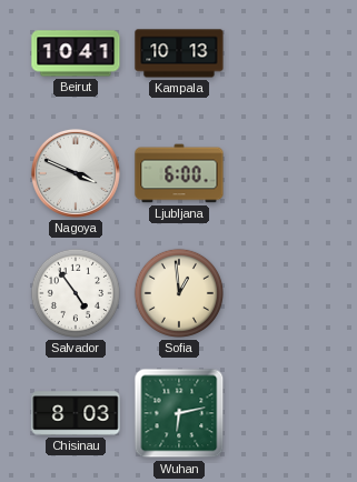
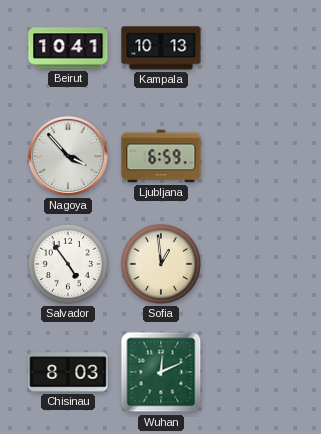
Nagoya: 3:49 -> 3:53 (68, 156)
Ljubljana: 6:00 -> 6:59 (161, 156)
Wuhan: 6:13 -> 12:11 (161, 372)
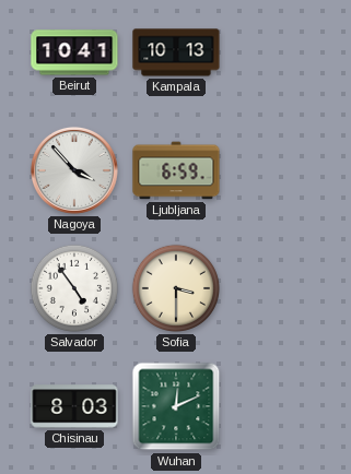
Sofia: 12:59 -> 3:30 (176, 288)
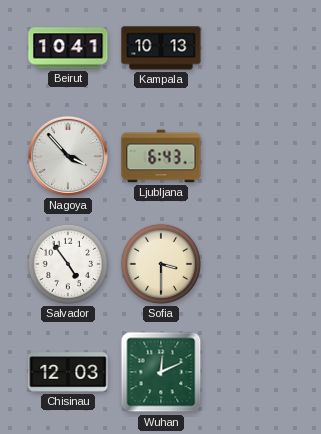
Ljubljana: 6:59 -> 6:43 (161, 156)
Chisinau: 8:03 -> 12:03 (68, 372)
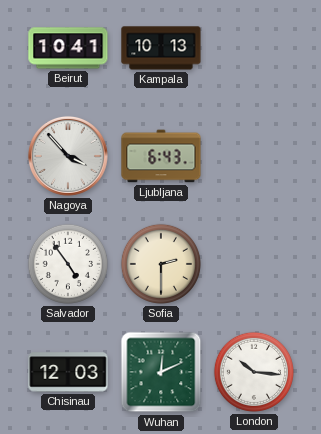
Sofia: 3:30 -> 2:30 (161, 264)
London: none -> 10:16 (254, 372)
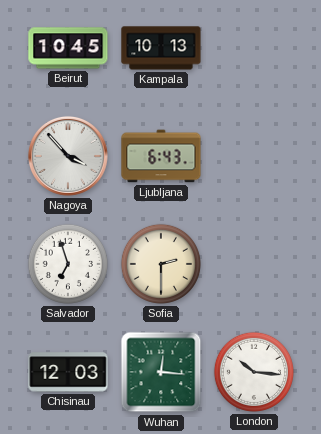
Beirut: 10:41 -> 10:45 (68, 48)
Salvador: 4:54 -> 6:57 (68, 264)
Wuhan: 12:11 -> 12:16 (161, 372)
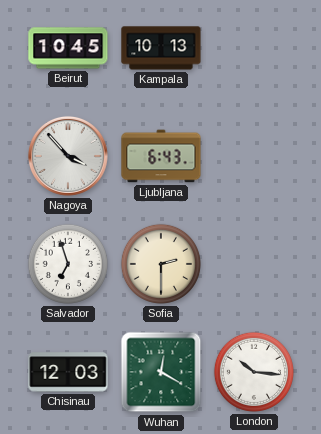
Wuhan: 12:16 -> 12:20 (161, 372)
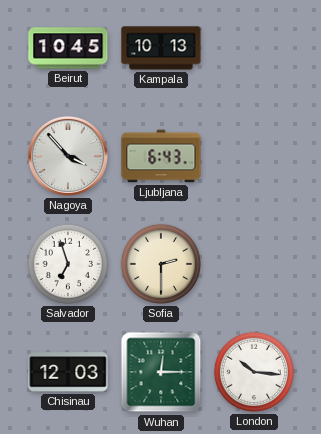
Wuhan: 12:20 -> 12:15 (161, 372)
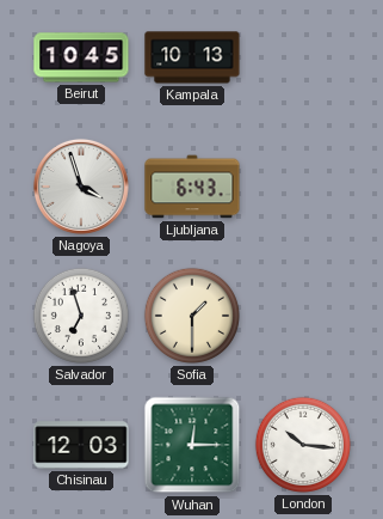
Nagoya: 3:53 -> 3:57 (81, 187)
Sofia: 2:30 -> 1:30 (192, 316)
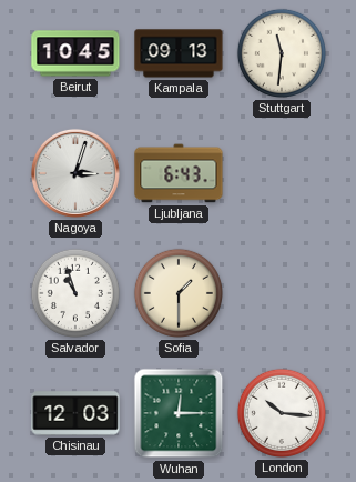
Kampala: 10:13 -> 09:13 (179, 53)
Stuttgart: none -> 11:31 (282, 53)
Nagoya: 3:57 -> 3:03 (75, 173)
Salvador: 6:57 -> 10:57 (75, 293)
